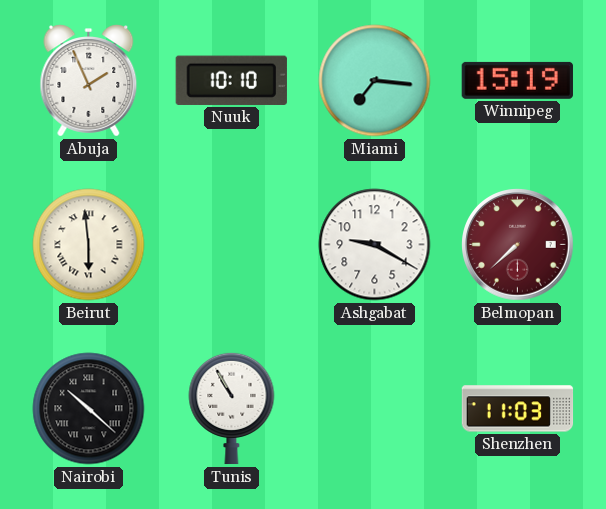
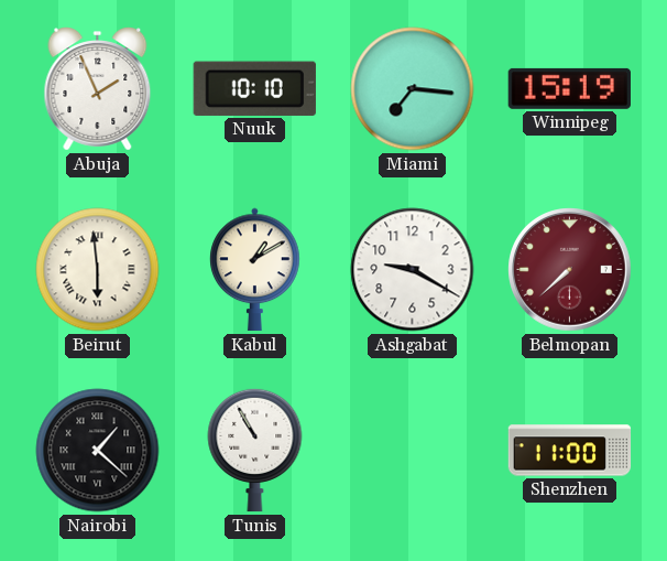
Kabul: none -> 1:10 (255, 270)
Nairobi: 10:22 -> 1:22 (98, 451)
Shenzhen: 11:03 -> 11:00 (570, 451)
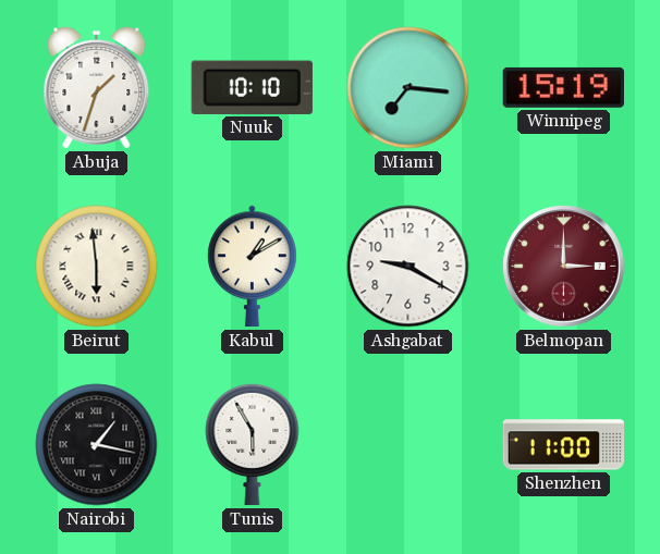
Abuja: 1:56 -> 1:33 (97, 88)
Belmopan: 7:38 -> 3:00 (564, 267)
Nairobi: 1:22 -> 1:17 (97, 445)
Tunis: 10:55 -> 5:55 (253, 444)
